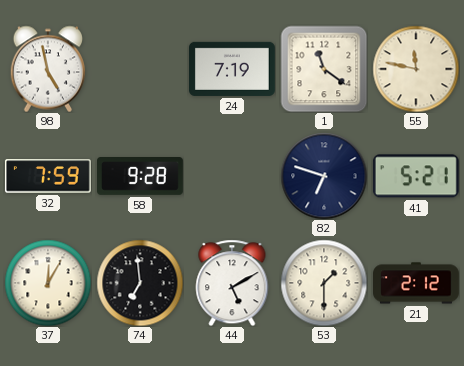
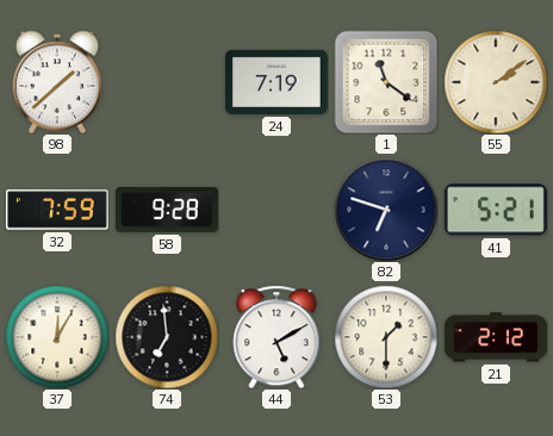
98: 4:58 -> 1:38 (57, 82)
55: 11:47 -> 2:09 (496, 82)
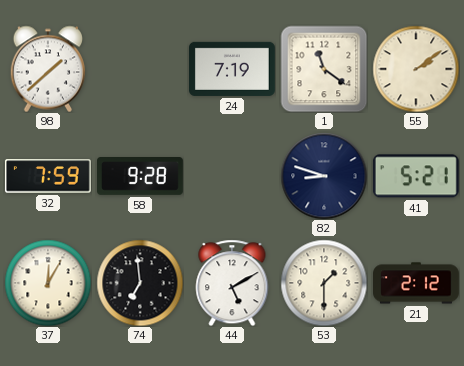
82: 6:48 -> 8:48 (324, 176)
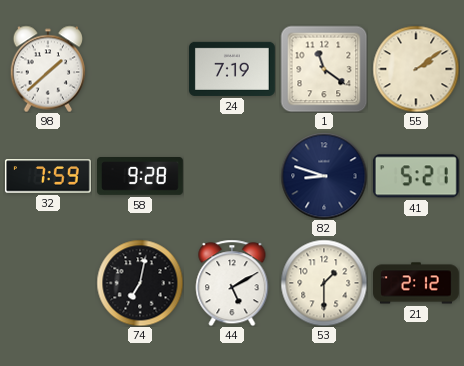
37: 12:05 -> none (48, 283)
74: 6:59 -> 7:02 (140, 283)
